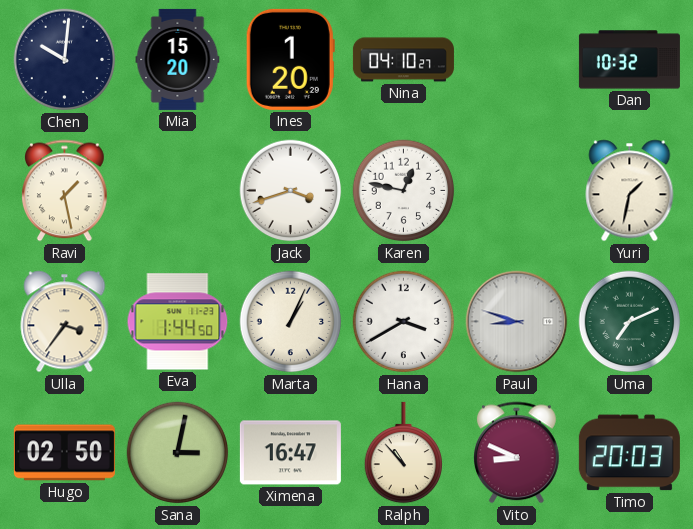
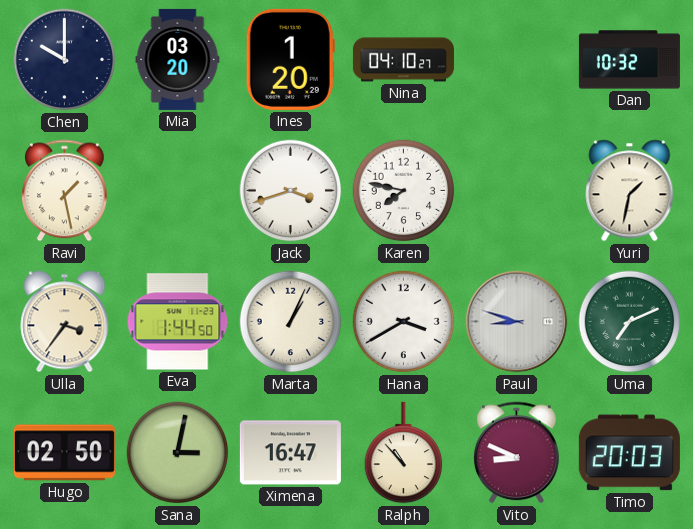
Chen: 10:01 -> 10:00 (65, 60)
Mia: 15:20 -> 03:20 (178, 59)
Karen: 12:47 -> 7:47 (404, 191)
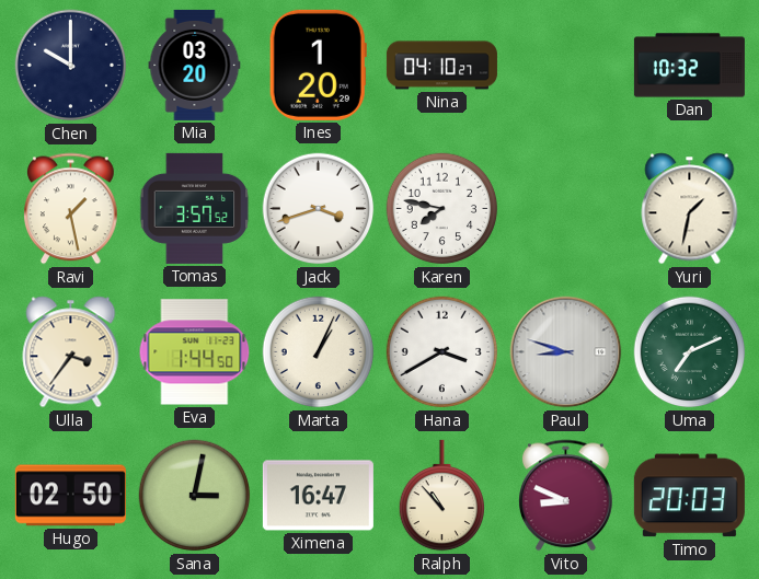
Tomas: none -> 3:57 (195, 208)
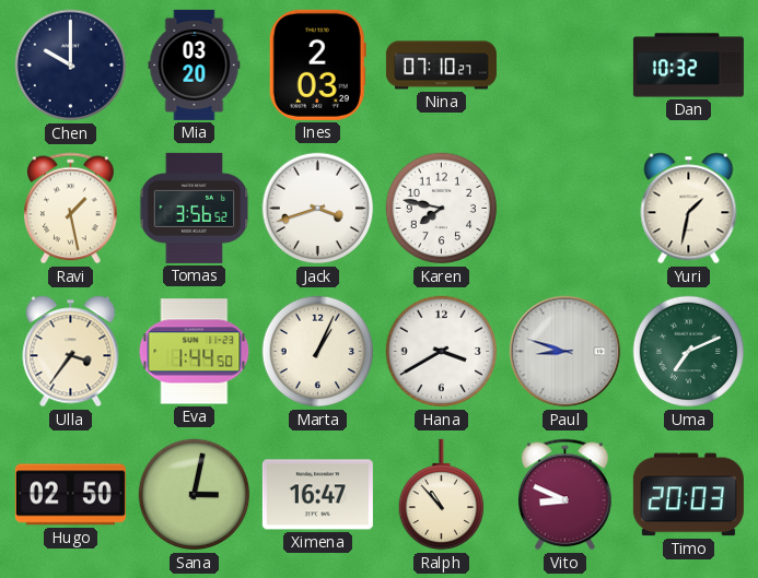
Ines: 1:20 -> 2:03 (317, 64)
Nina: 04:10 -> 07:10 (441, 66)
Tomas: 3:57 -> 3:56 (195, 208)
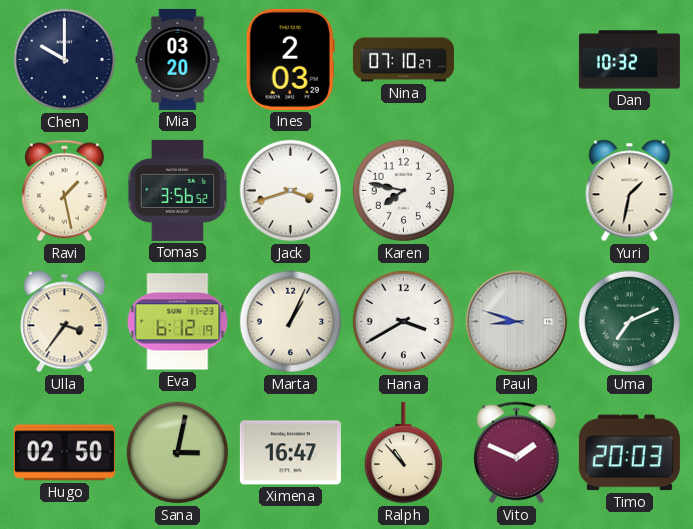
Eva: 1:44 -> 6:12 (178, 322)
Vito: 8:49 -> 1:49 (517, 453)
